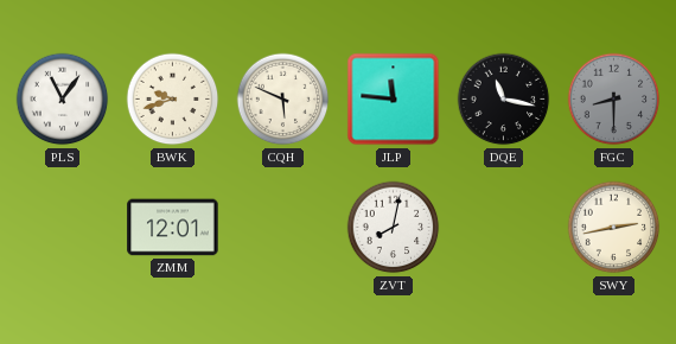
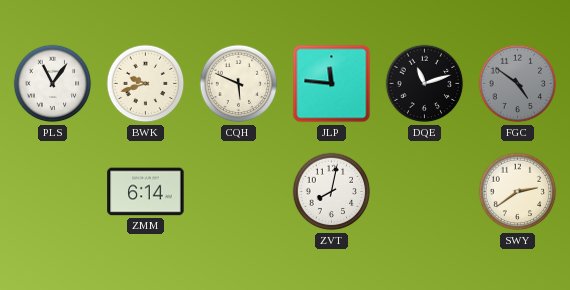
DQE: 11:17 -> 11:12 (425, 84)
FGC: 8:30 -> 4:51 (518, 84)
ZMM: 12:01 -> 6:14 (146, 192)
SWY: 2:43 -> 2:39 (518, 192)
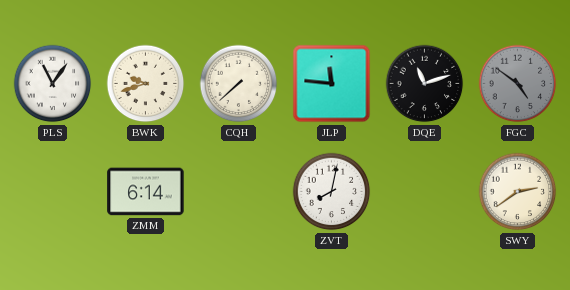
CQH: 5:49 -> 7:38 (239, 84)
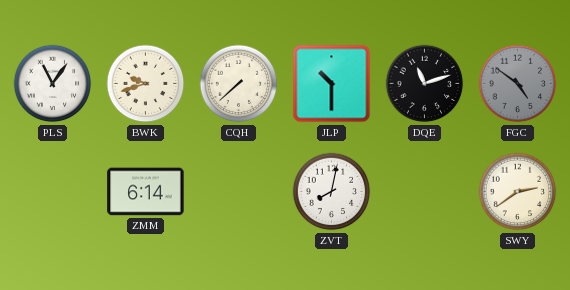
JLP: 11:46 -> 10:30 (332, 84)
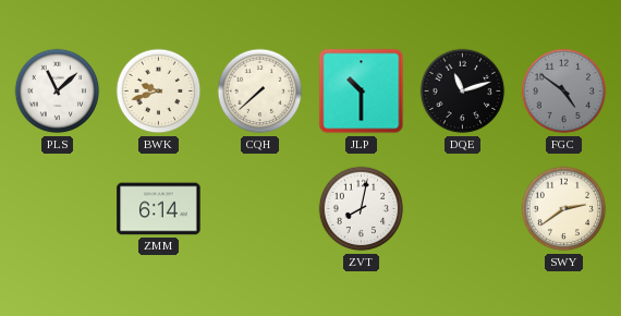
PLS: 11:06 -> 11:08 (58, 92)
